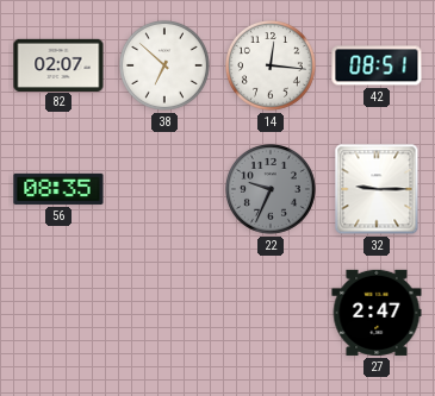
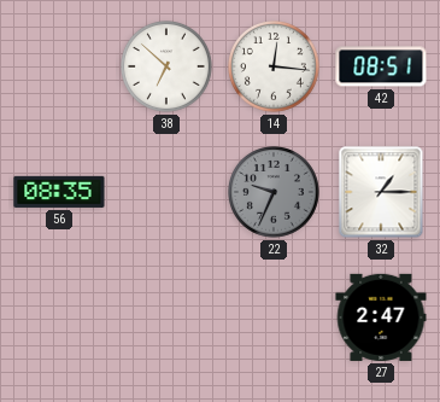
82: 02:07 -> none (58, 64)
32: 9:15 -> 1:15 (381, 192)
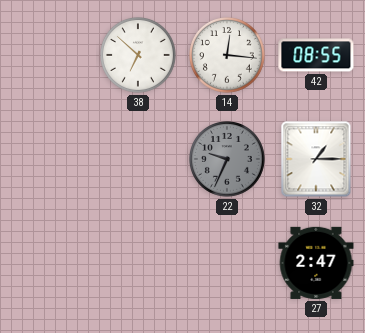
42: 08:51 -> 08:55 (316, 55)
56: 08:35 -> none (59, 192)
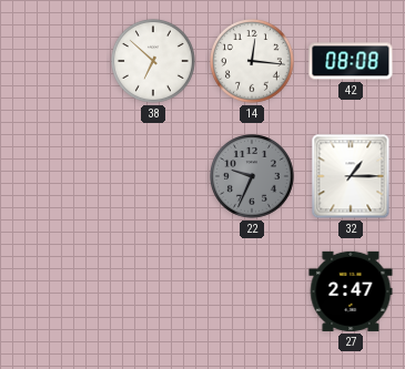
42: 08:55 -> 08:08 (351, 61)
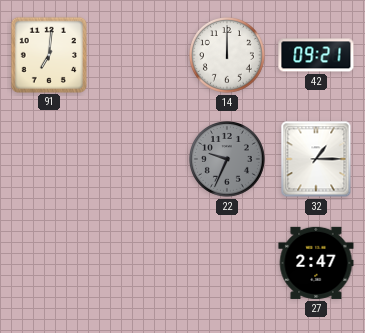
91: none -> 7:01 (48, 54)
38: 6:52 -> none (154, 62)
14: 12:16 -> 12:00 (228, 56)
42: 08:08 -> 09:21 (316, 55)
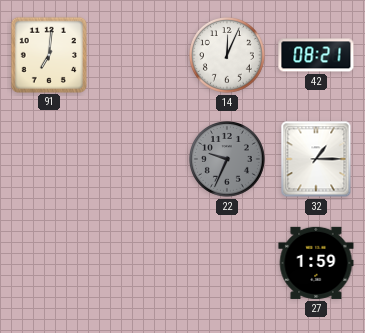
14: 12:00 -> 12:04 (228, 56)
42: 09:21 -> 08:21 (316, 55)
27: 2:47 -> 1:59 (316, 263)
